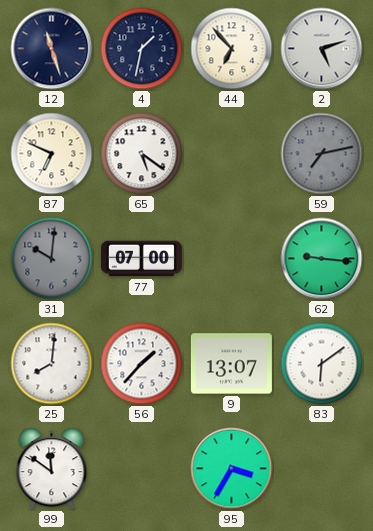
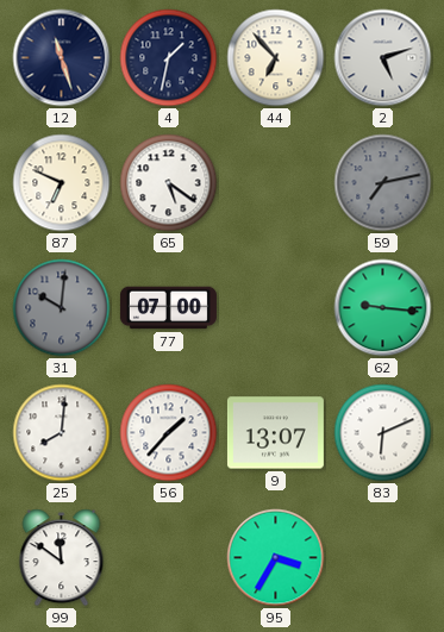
83: 6:09 -> 6:11 (383, 433)
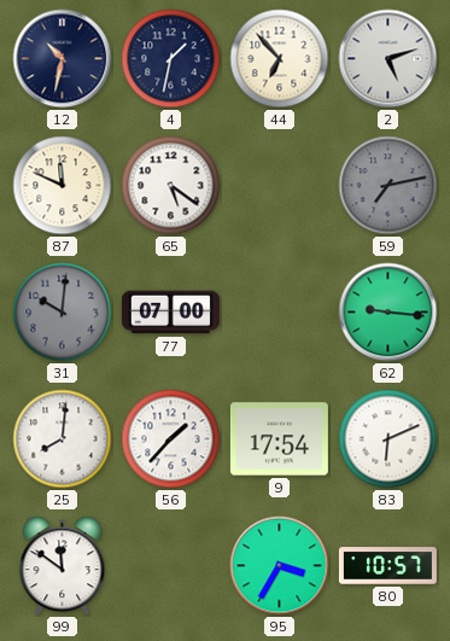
12: 11:27 -> 10:32 (63, 59)
87: 6:49 -> 11:49 (63, 186)
9: 13:07 -> 17:54 (279, 439)
80: none -> 10:57 (387, 566)
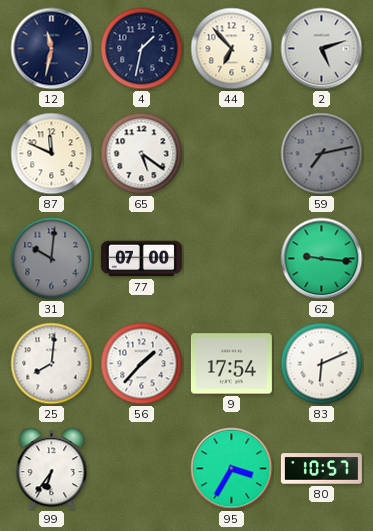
12: 10:32 -> 11:32 (52, 49)
99: 11:51 -> 6:36 (52, 469)
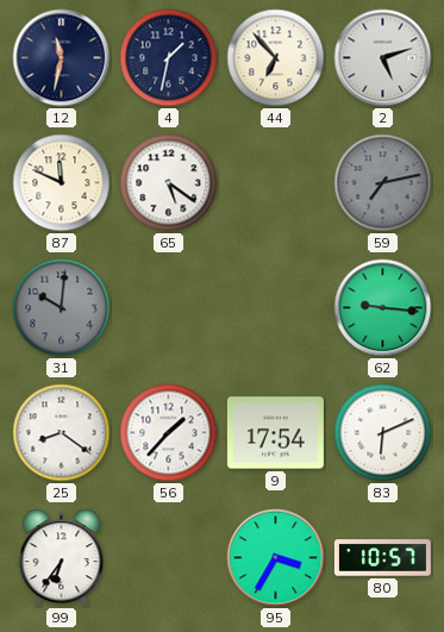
77: 07:00 -> none (141, 259)
25: 8:01 -> 8:21 (62, 433)
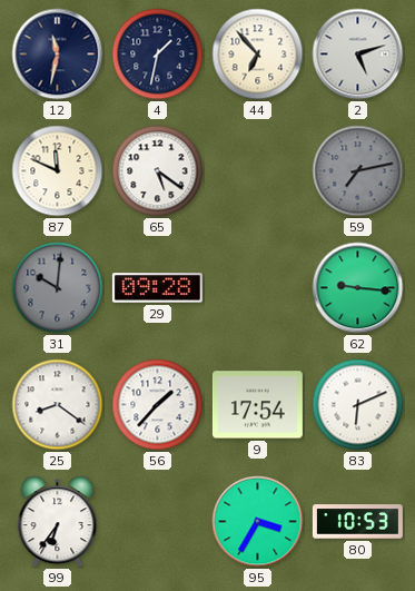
29: none -> 09:28 (157, 288)
80: 10:57 -> 10:53 (357, 522)
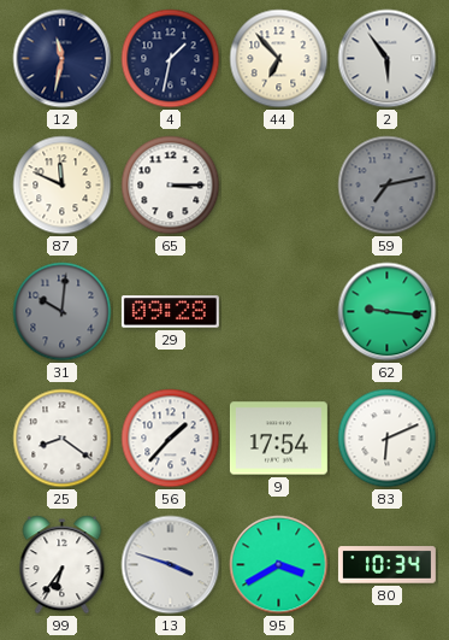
2: 5:12 -> 5:54 (388, 59)
65: 5:21 -> 3:15 (171, 186)
13: none -> 3:48 (171, 565)
95: 3:35 -> 3:40 (279, 565)
80: 10:53 -> 10:34 (386, 565)
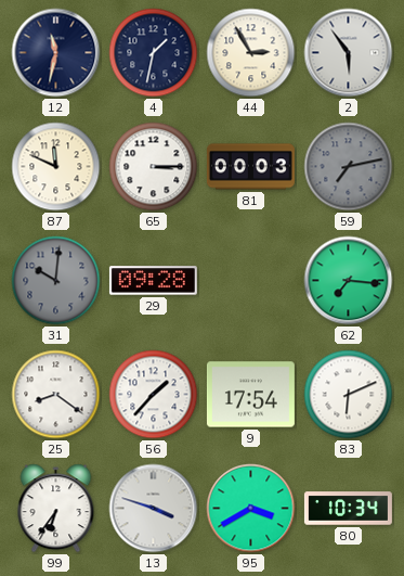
44: 6:53 -> 2:55 (251, 53)
81: none -> 00:03 (250, 167)
62: 9:16 -> 7:16 (349, 281)
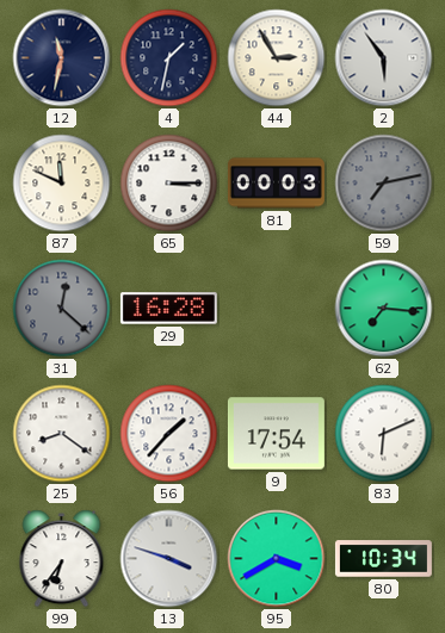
31: 10:01 -> 12:22 (62, 309)
29: 09:28 -> 16:28 (168, 309)
